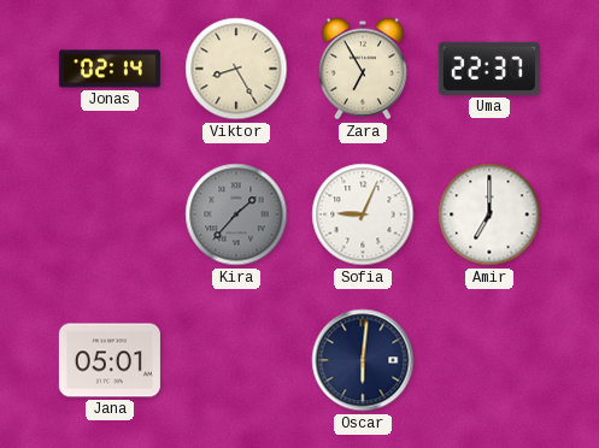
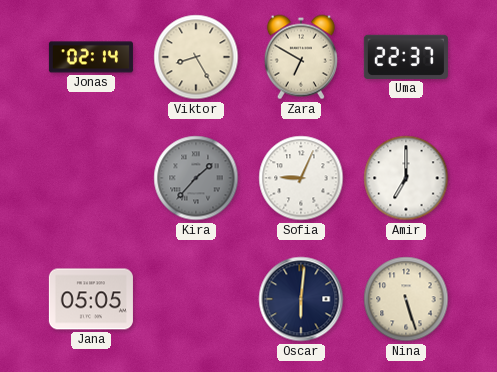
Zara: 6:55 -> 6:50 (301, 57)
Jana: 05:01 -> 05:05 (91, 299)
Nina: none -> 5:27 (406, 299)
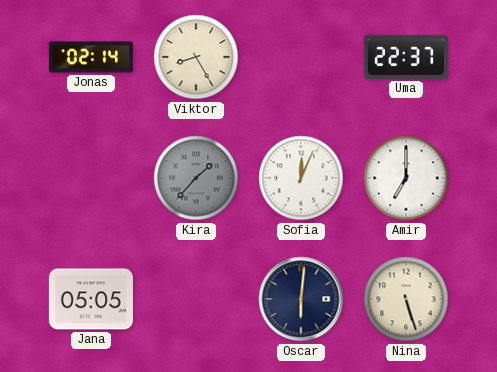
Zara: 6:50 -> none (301, 57)
Sofia: 9:04 -> 12:04 (301, 178)
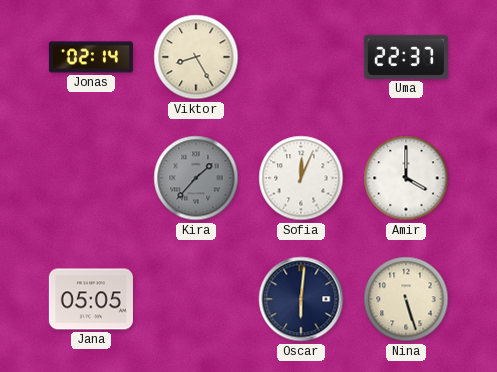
Amir: 7:00 -> 4:00 (406, 178)
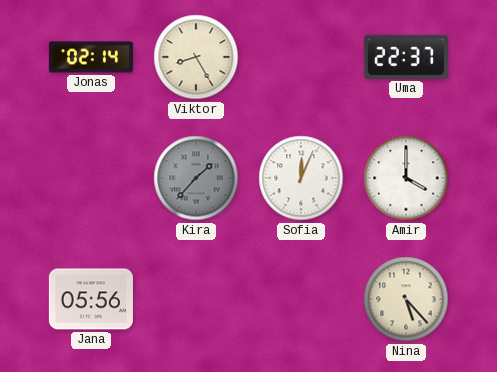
Jana: 05:05 -> 05:56 (91, 299)
Oscar: 6:01 -> none (301, 299)
Nina: 5:27 -> 5:23 (406, 299)
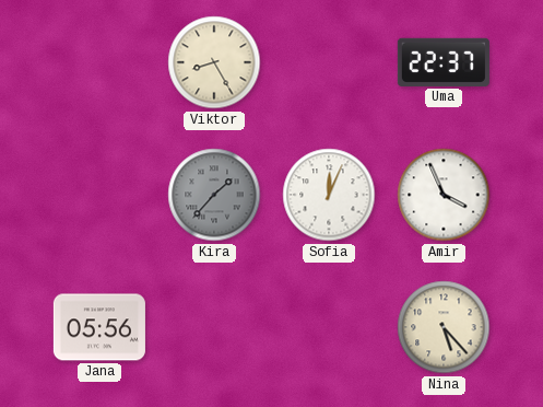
Jonas: 02:14 -> none (91, 57)
Amir: 4:00 -> 3:56 (444, 195)
